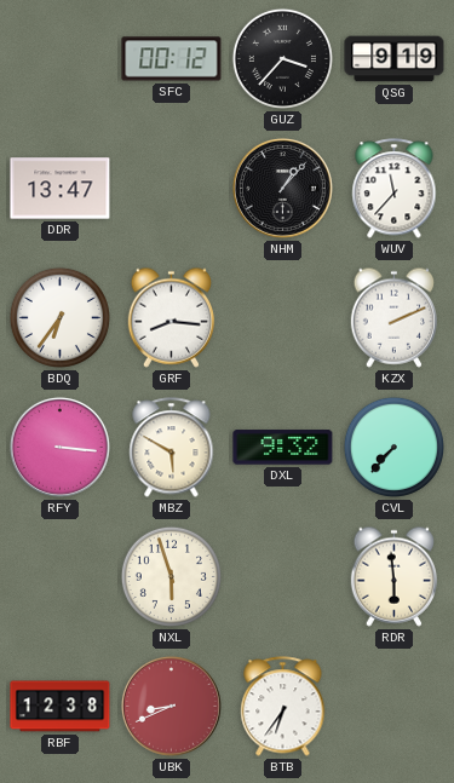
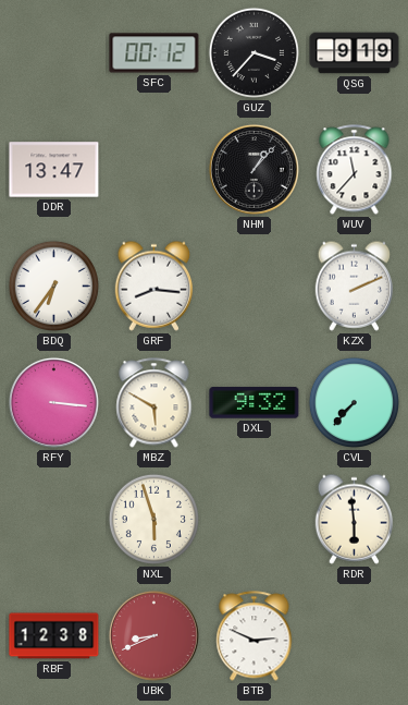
BTB: 6:36 -> 2:49 (255, 636)
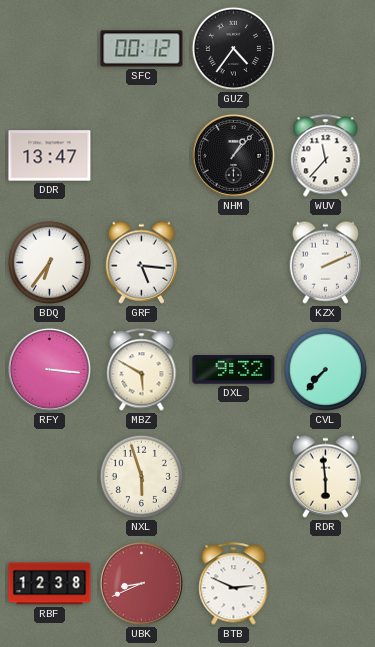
GUZ: 3:37 -> 4:36 (233, 48)
QSG: 9:19 -> none (355, 53)
GRF: 8:16 -> 5:16 (142, 262)
